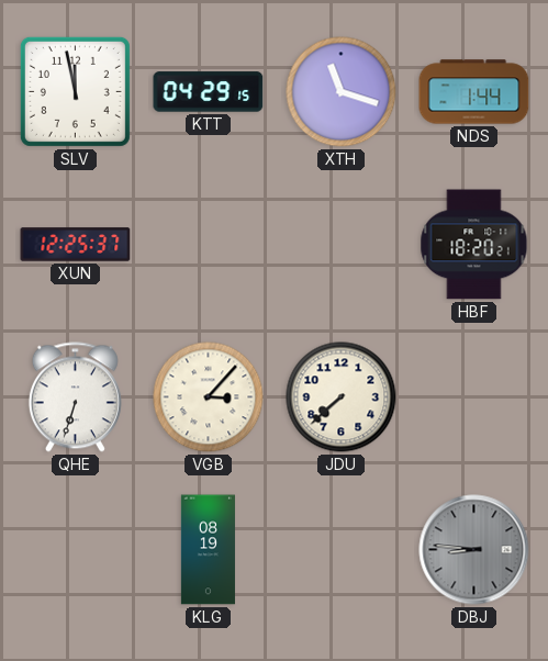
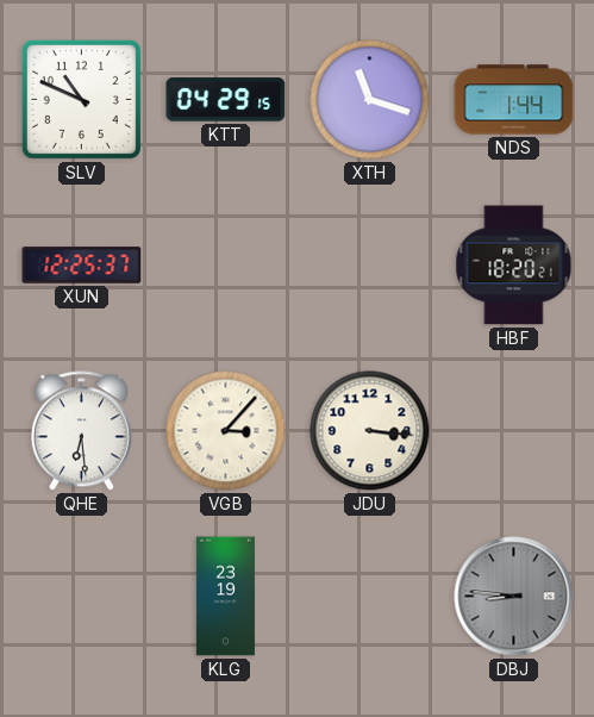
SLV: 11:58 -> 10:49 (81, 99)
QHE: 6:33 -> 6:29 (81, 431)
JDU: 7:38 -> 3:16 (370, 431)
KLG: 08:19 -> 23:19 (225, 597)
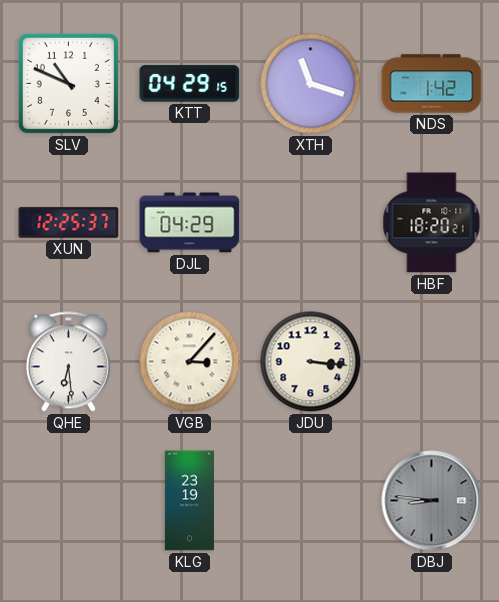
NDS: 1:44 -> 1:42 (432, 84)
DJL: none -> 04:29 (190, 223)
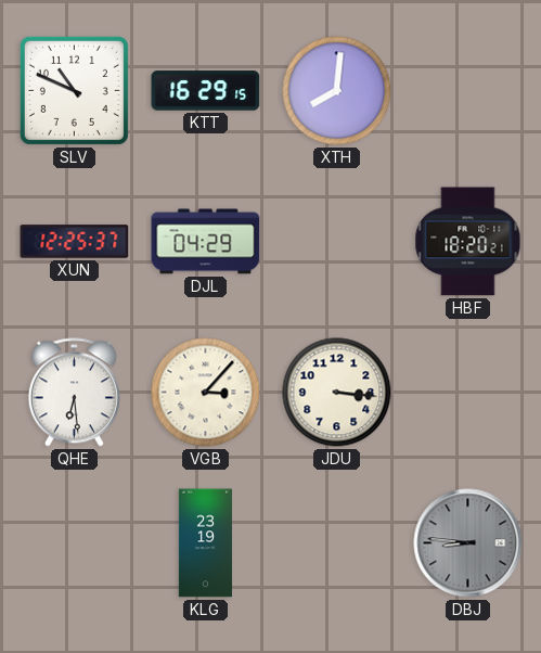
KTT: 04:29 -> 16:29 (206, 91)
XTH: 11:18 -> 8:01 (337, 91)
NDS: 1:42 -> none (432, 84)
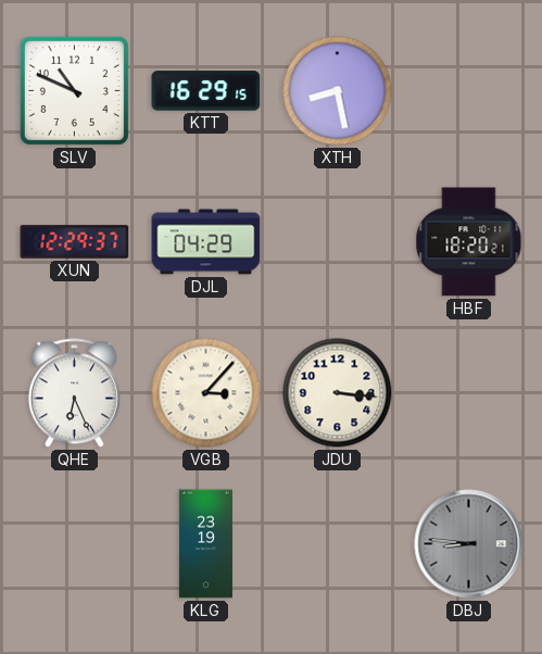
XTH: 8:01 -> 8:28 (338, 91)
XUN: 12:25 -> 12:29 (75, 242)
QHE: 6:29 -> 6:26 (74, 393)
